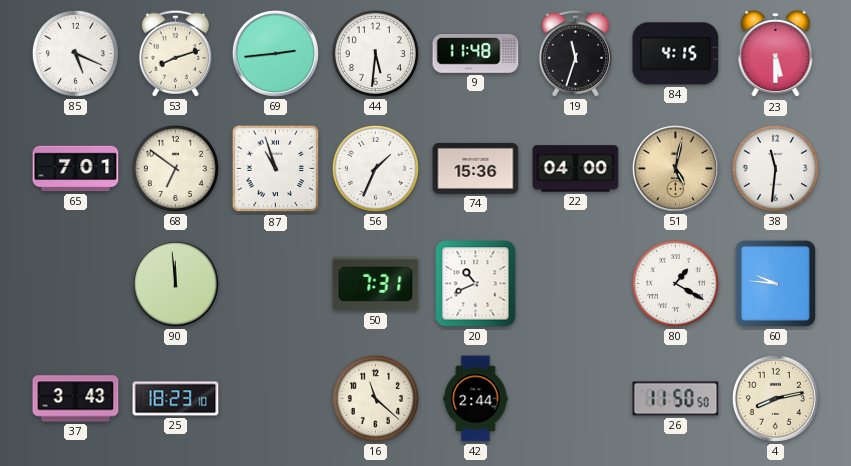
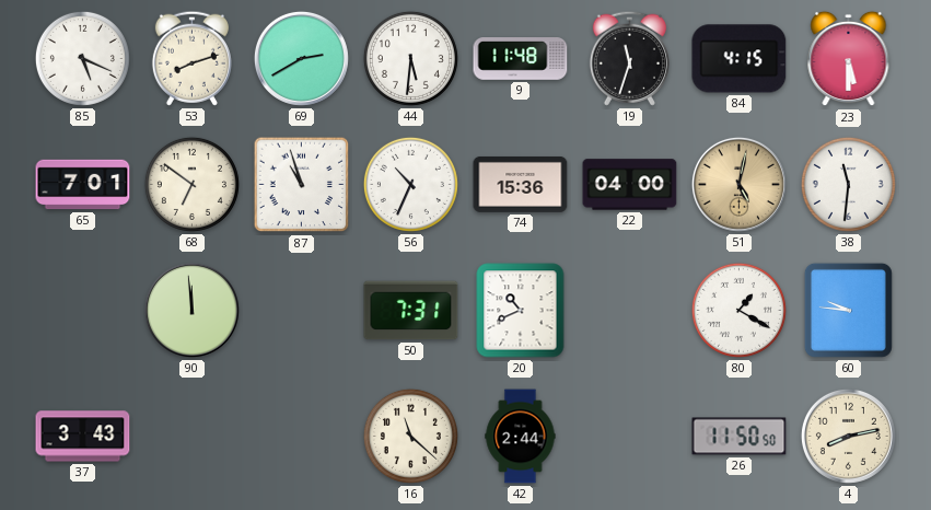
69: 2:44 -> 2:40 (301, 58)
56: 1:34 -> 10:34 (410, 184)
25: 18:23 -> none (176, 399)
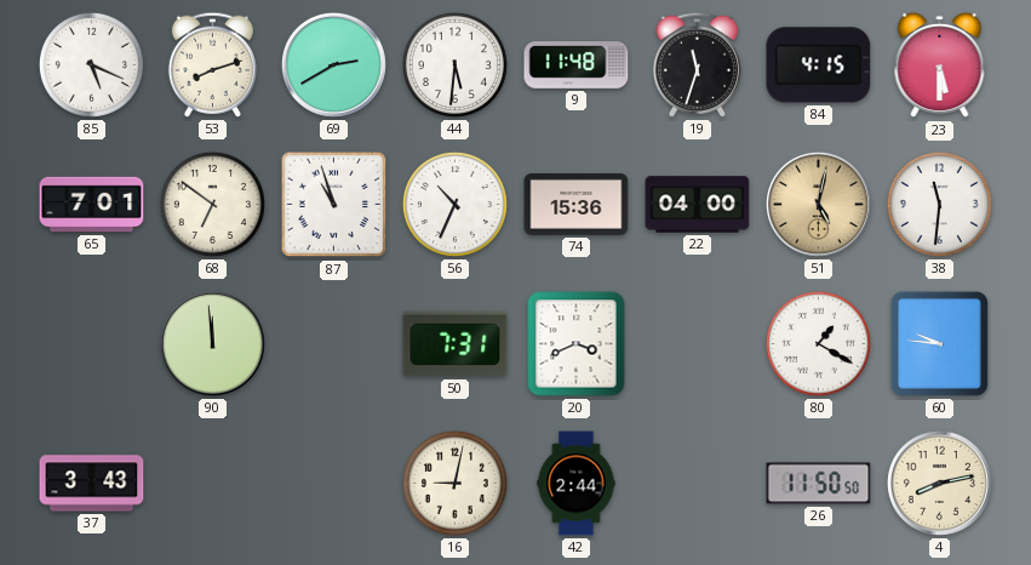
20: 10:41 -> 3:41 (577, 344)
16: 11:22 -> 9:02 (454, 483)
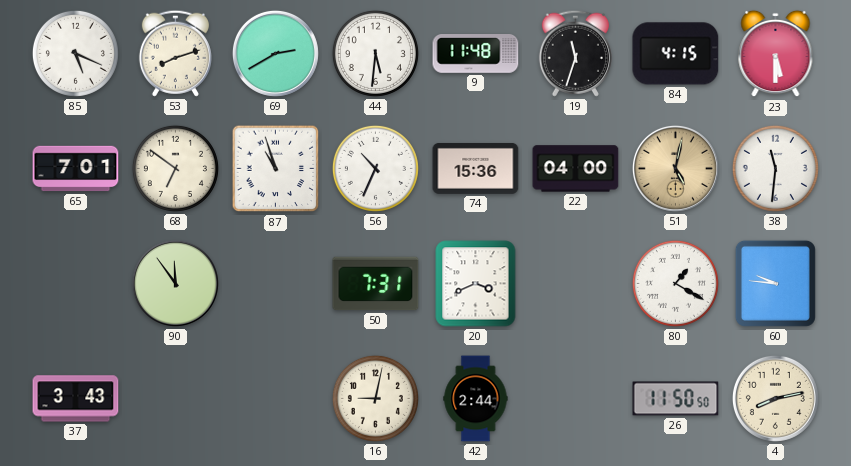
90: 11:59 -> 11:54 (175, 283)
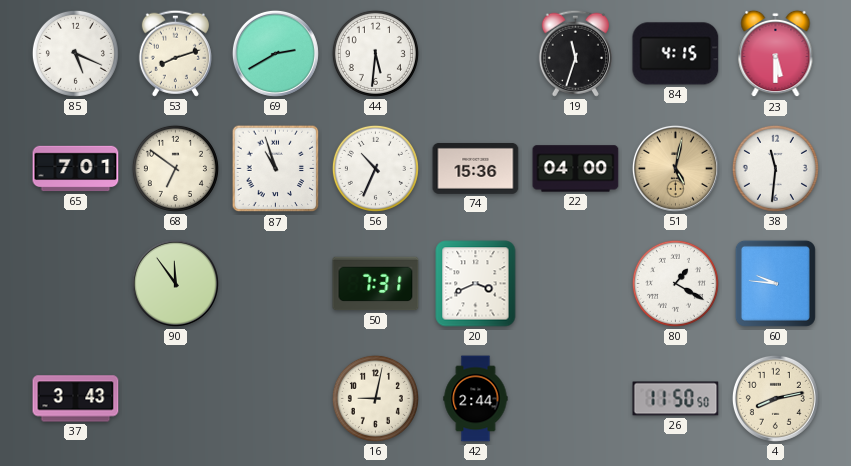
9: 11:48 -> none (476, 54)
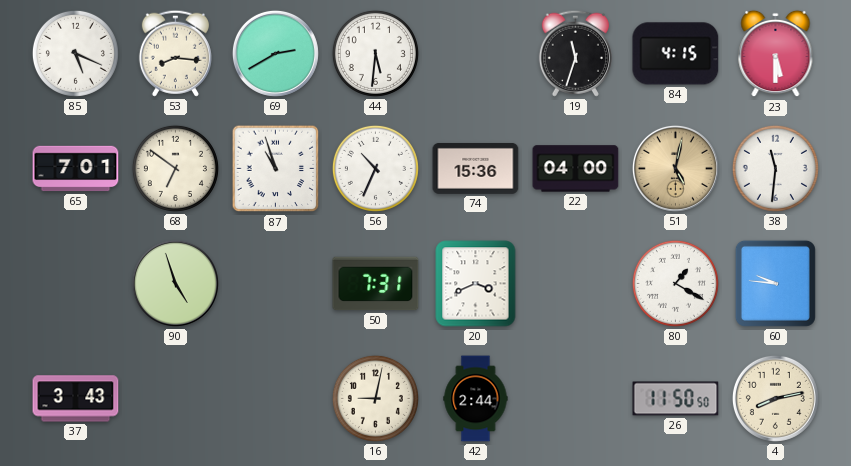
53: 8:12 -> 8:16 (175, 53)
90: 11:54 -> 4:57 (175, 283)
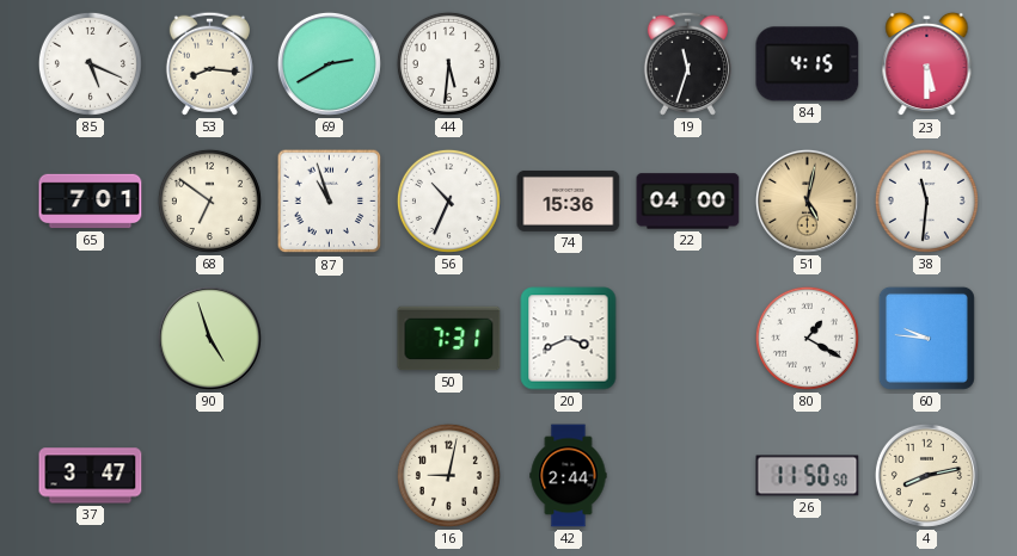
37: 3:43 -> 3:47 (91, 476)
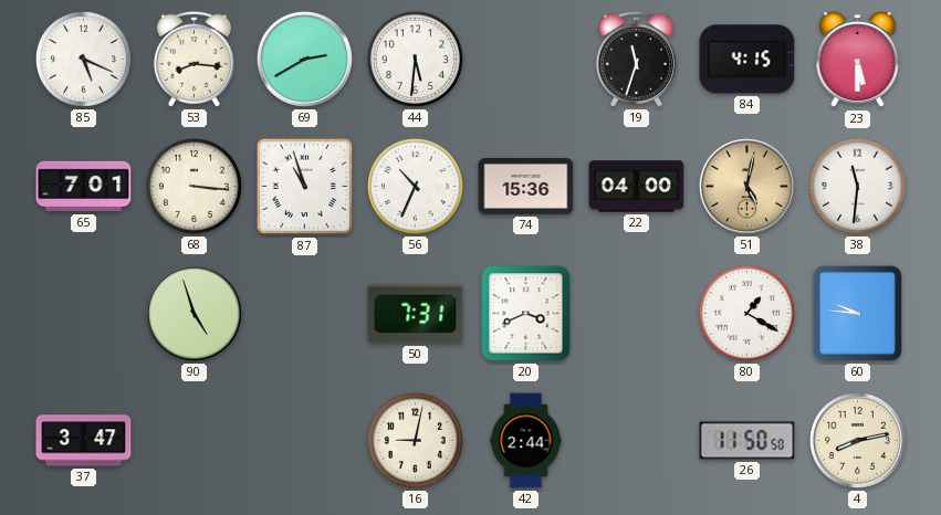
68: 6:51 -> 3:16 (194, 186)
